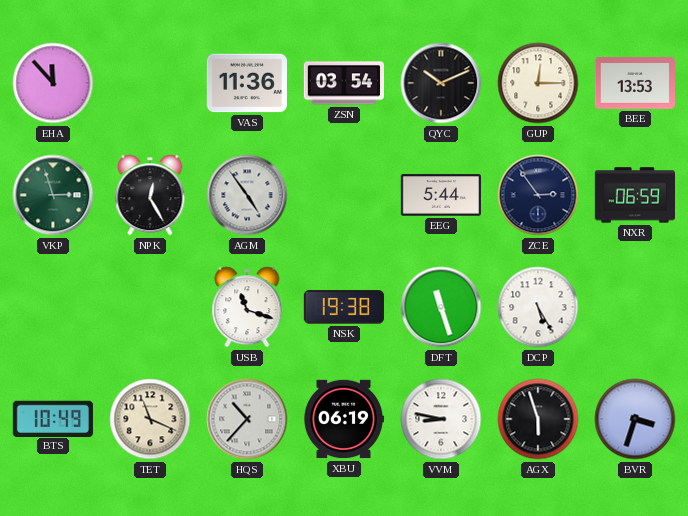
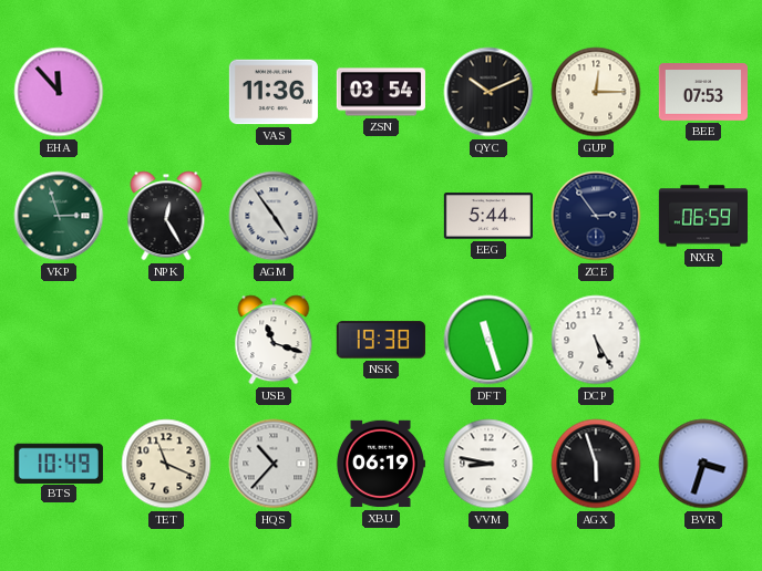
BEE: 13:53 -> 07:53 (702, 92)
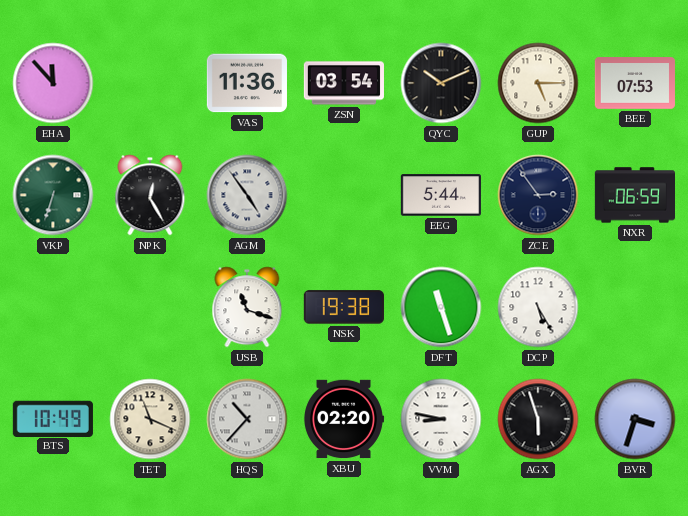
GUP: 12:15 -> 5:15 (538, 83)
VKP: 2:57 -> 6:33 (53, 195)
XBU: 06:19 -> 02:20 (343, 419)
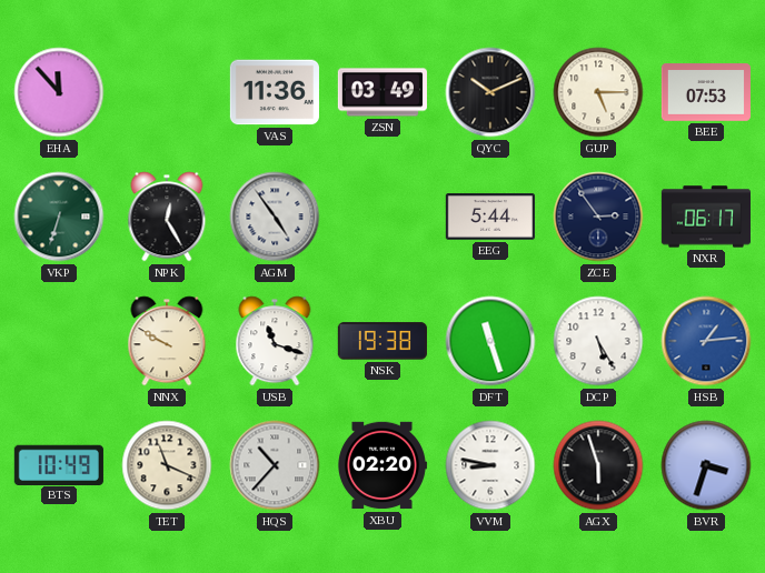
ZSN: 03:54 -> 03:49 (381, 92)
NXR: 06:59 -> 06:17 (705, 217)
NNX: none -> 9:50 (167, 341)
HSB: none -> 1:14 (706, 341)
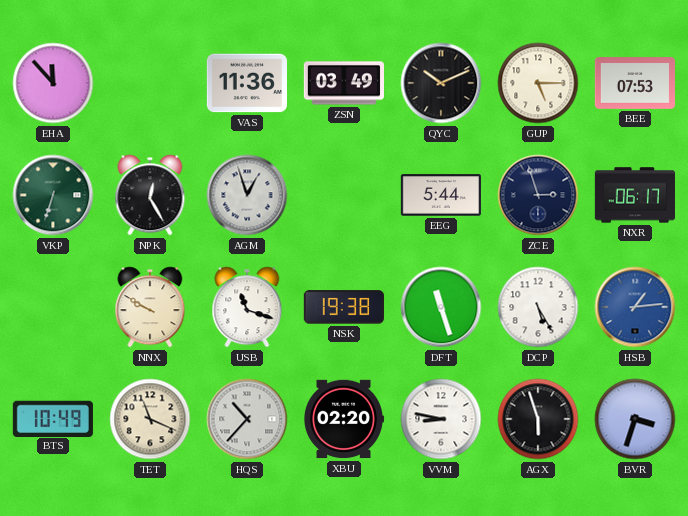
AGM: 4:54 -> 12:57 (247, 195)
ZCE: 2:54 -> 2:57 (538, 195)
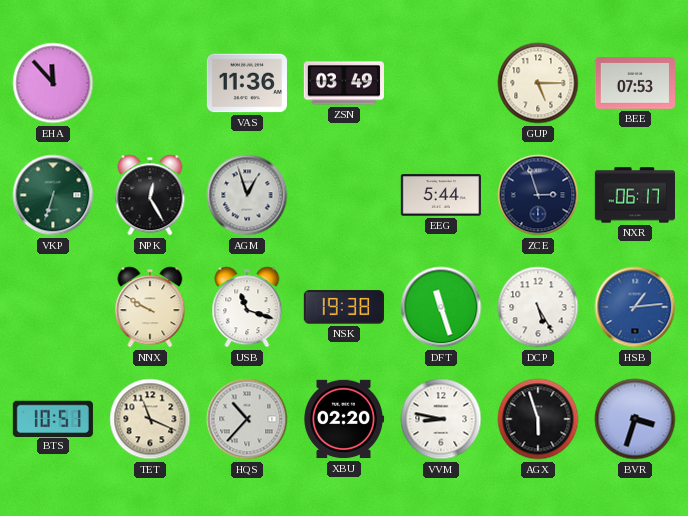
QYC: 10:11 -> none (441, 83)
BTS: 10:49 -> 10:51 (53, 418)
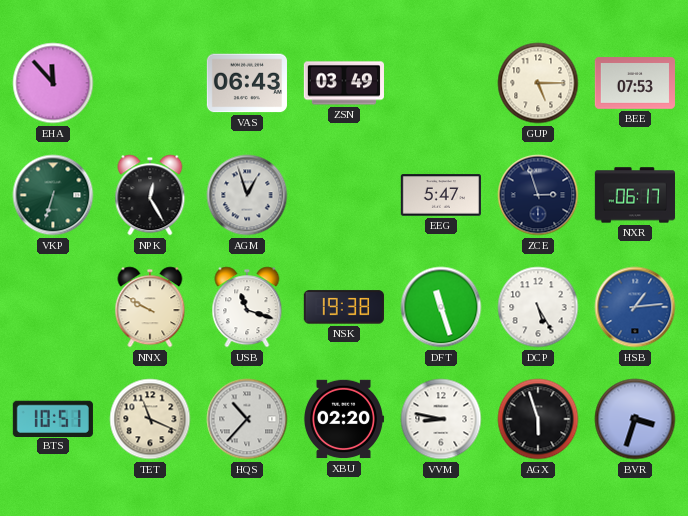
VAS: 11:36 -> 06:43 (247, 83)
EEG: 5:44 -> 5:47 (441, 195)
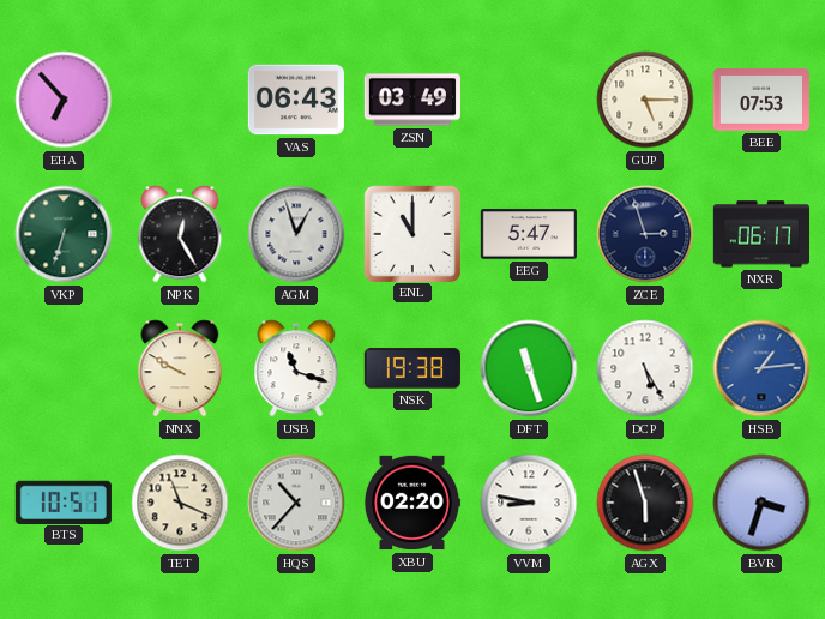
EHA: 11:53 -> 6:53 (64, 100)
ENL: none -> 11:00 (411, 233)
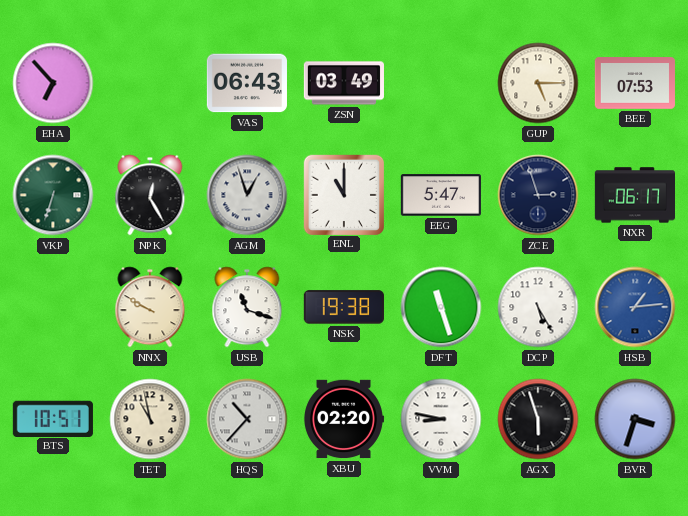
TET: 11:19 -> 10:58 (150, 419)
